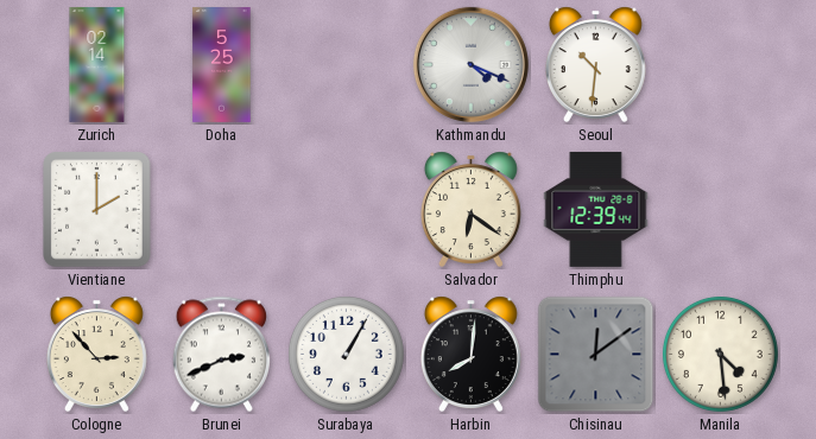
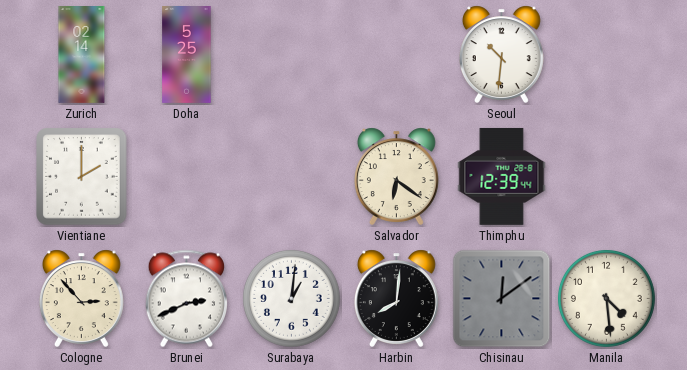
Kathmandu: 4:19 -> none (470, 64)
Surabaya: 1:05 -> 1:01 (291, 298)
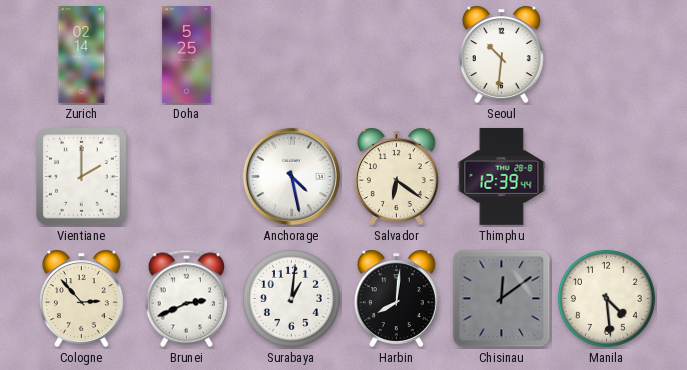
Anchorage: none -> 4:28 (291, 176)
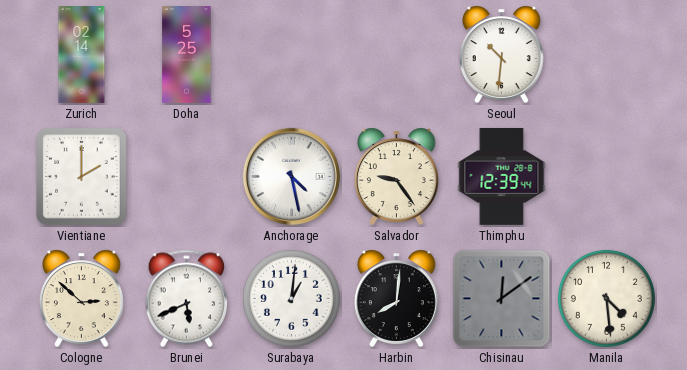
Salvador: 6:21 -> 9:24 (396, 176)
Cologne: 2:53 -> 2:52 (81, 298)
Brunei: 2:41 -> 5:41 (186, 299)
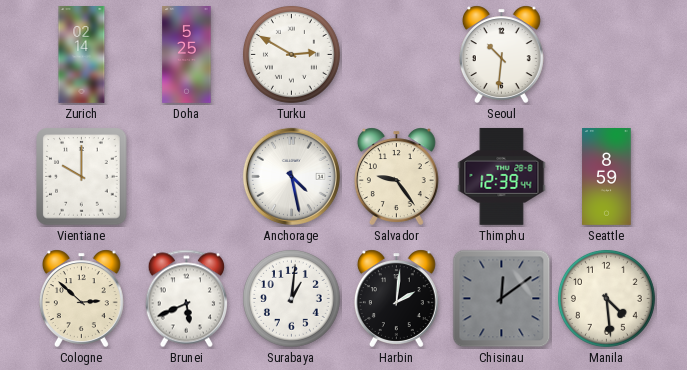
Turku: none -> 2:50 (291, 54)
Vientiane: 2:00 -> 10:00 (82, 177)
Seattle: none -> 8:59 (607, 177)
Harbin: 8:01 -> 2:01 (396, 298)
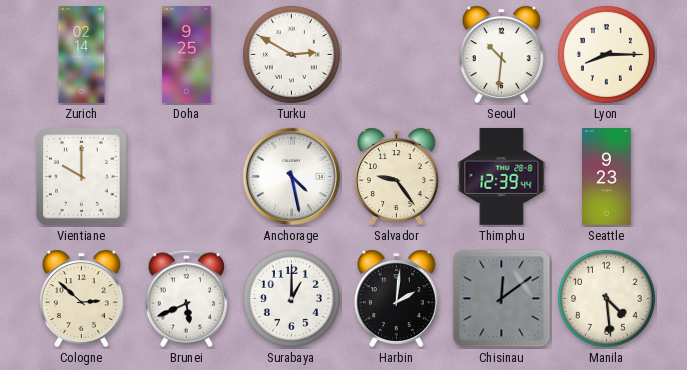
Doha: 5:25 -> 9:25 (187, 55)
Lyon: none -> 8:15 (606, 54)
Seattle: 8:59 -> 9:23 (607, 177)
Surabaya: 1:01 -> 1:00 (291, 298)
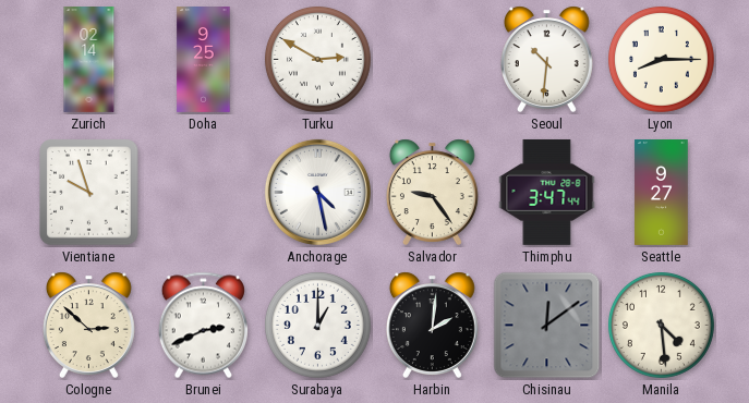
Vientiane: 10:00 -> 9:57 (89, 193)
Thimphu: 12:39 -> 3:47 (547, 192)
Seattle: 9:23 -> 9:27 (662, 193)
Brunei: 5:41 -> 2:41 (203, 326)
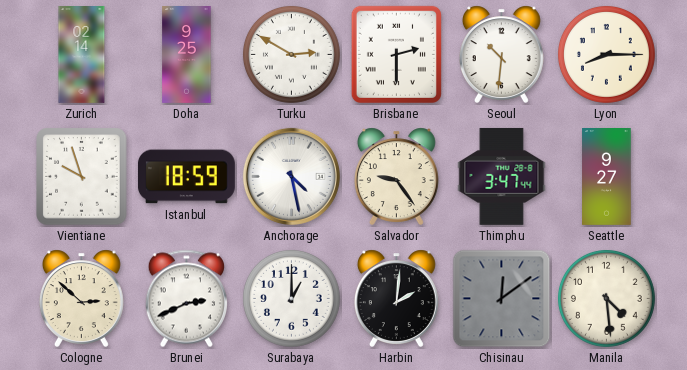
Brisbane: none -> 2:30 (396, 54)
Istanbul: none -> 18:59 (186, 177)
